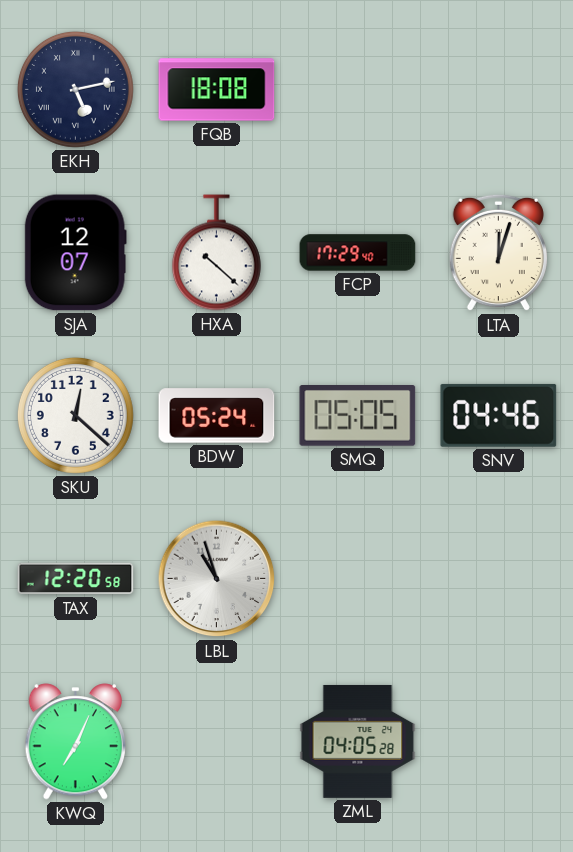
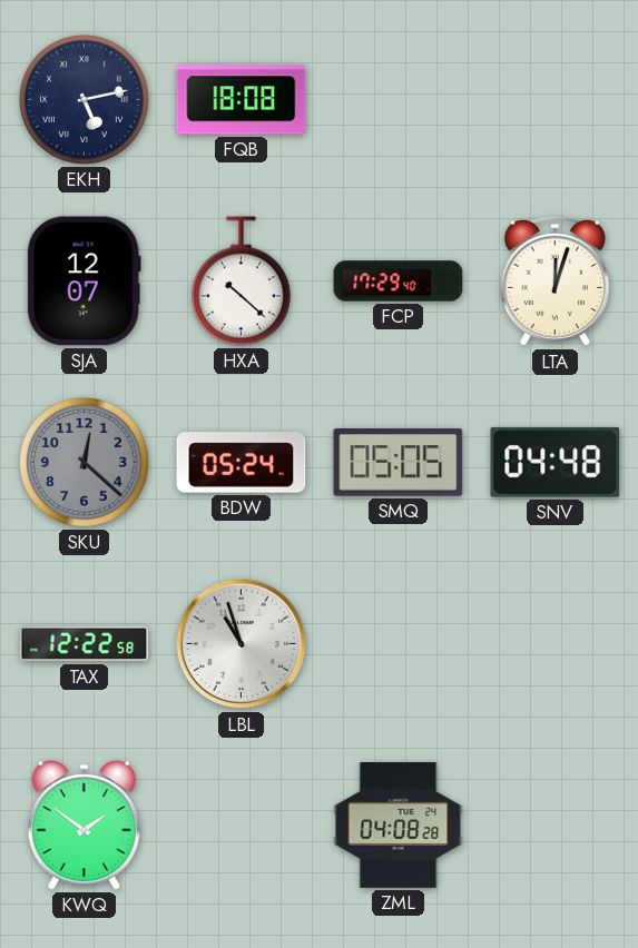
SKU dial: white -> grey (84, 462)
SNV: 04:46 -> 04:48 (556, 462)
TAX: 12:20 -> 12:22 (85, 644)
KWQ: 7:04 -> 1:51 (84, 826)
ZML: 04:05 -> 04:08 (399, 824)
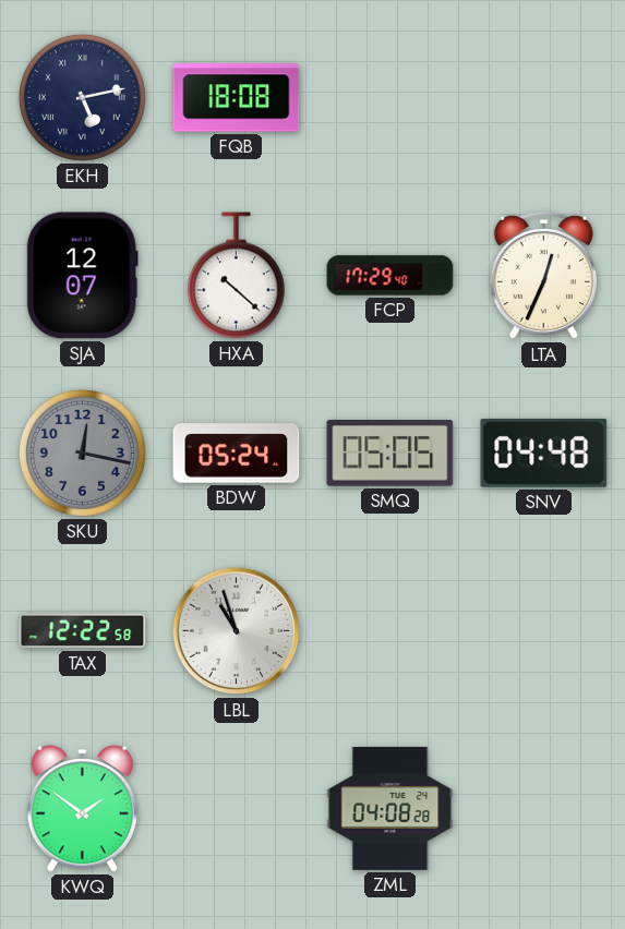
LTA: 12:03 -> 12:34 (543, 276)
SKU: 12:22 -> 12:17 (82, 453)
